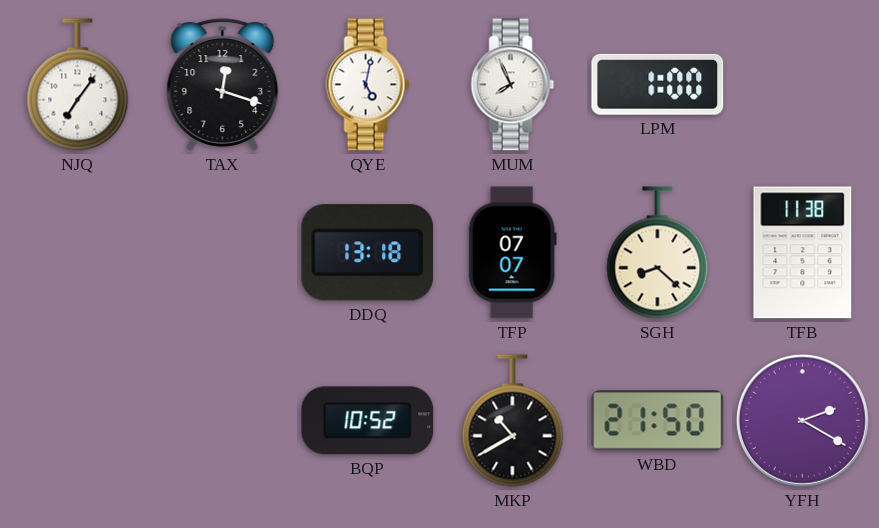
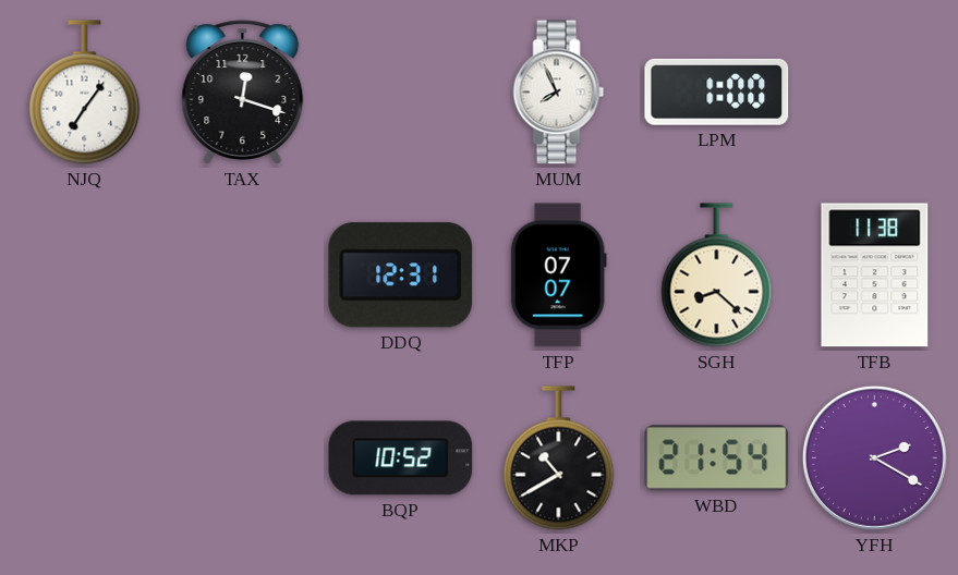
QYE: 5:02 -> none (368, 85)
DDQ: 13:18 -> 12:31 (401, 276)
WBD: 21:50 -> 21:54 (717, 458)
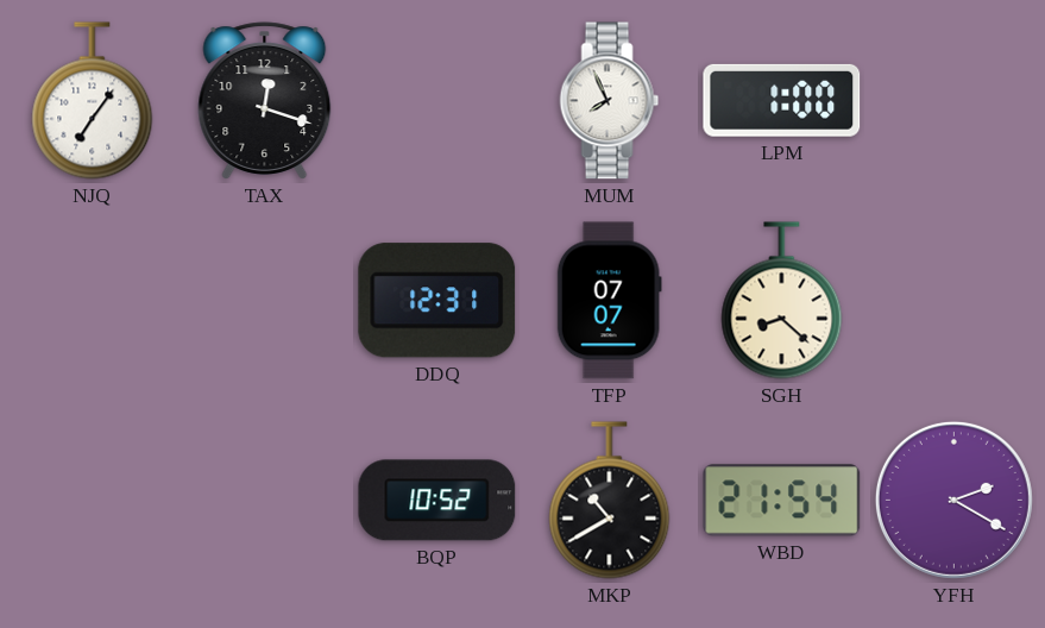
TFB: 11:38 -> none (875, 276)
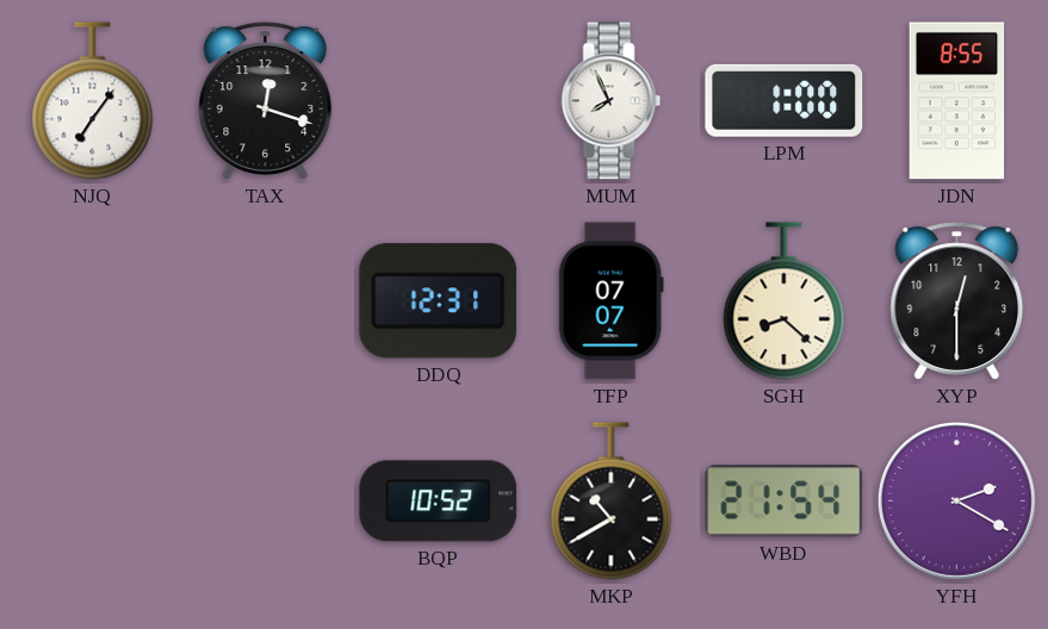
JDN: none -> 8:55 (957, 101)
XYP: none -> 12:30 (957, 301)
